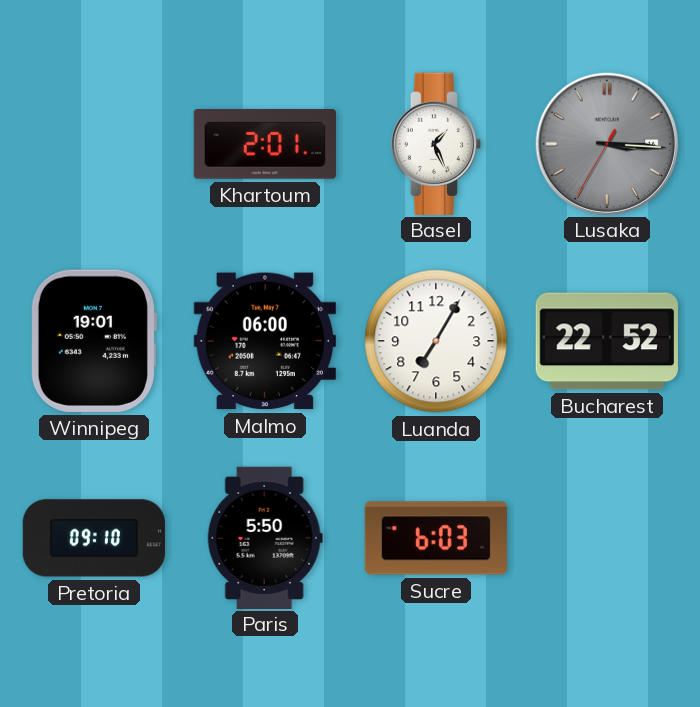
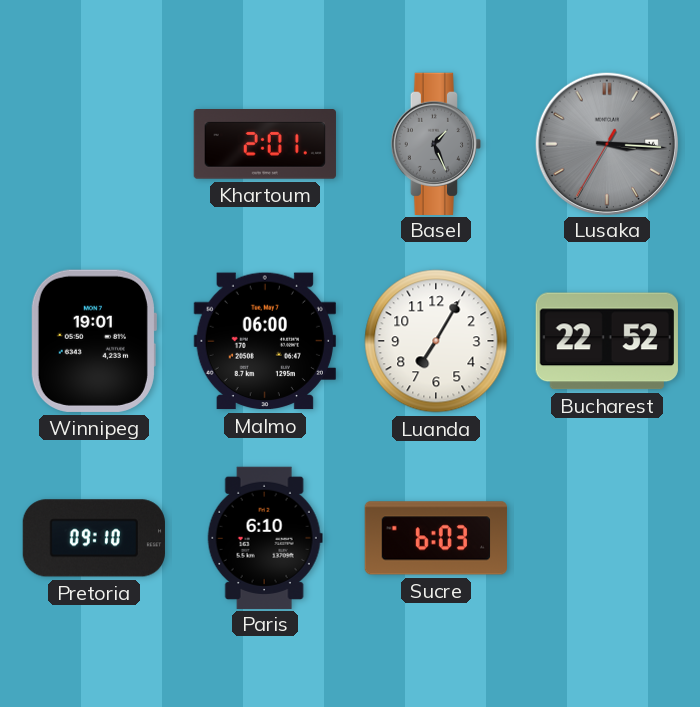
Basel dial: white -> grey (435, 143)
Paris: 5:50 -> 6:10 (265, 537)
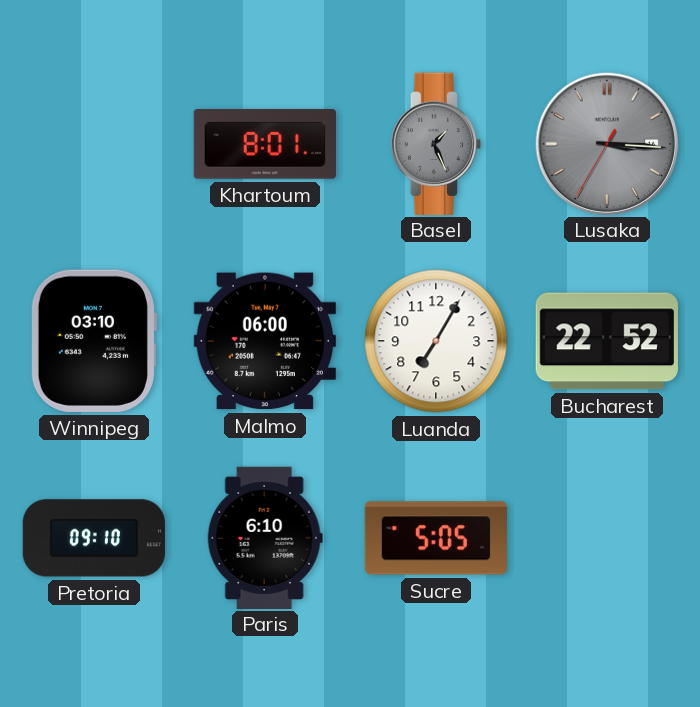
Khartoum: 2:01 -> 8:01 (265, 145)
Winnipeg: 19:01 -> 03:10 (93, 341)
Sucre: 6:03 -> 5:05 (435, 538)
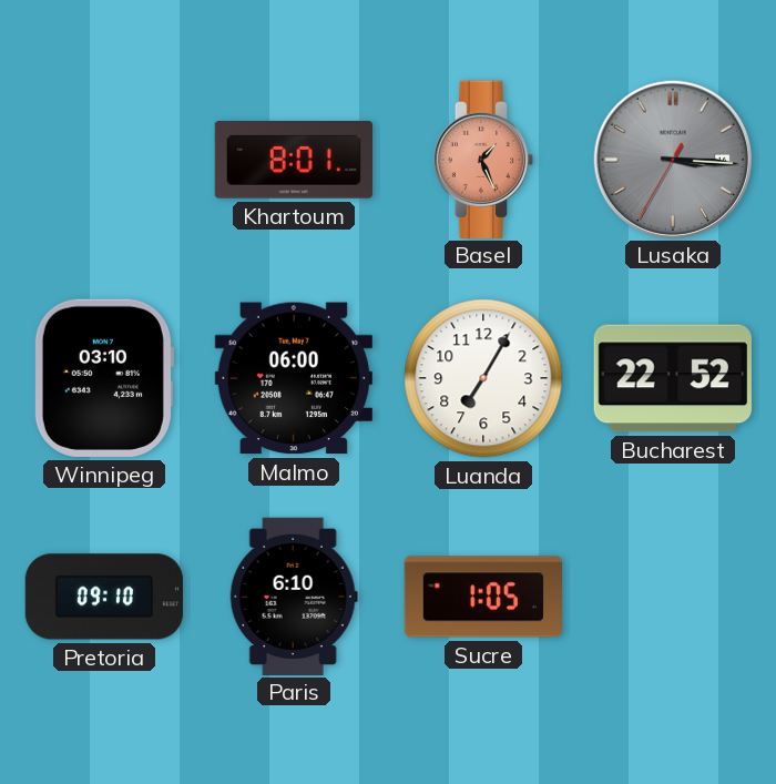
Basel dial: grey -> salmon (482, 159)
Sucre: 5:05 -> 1:05 (482, 597)
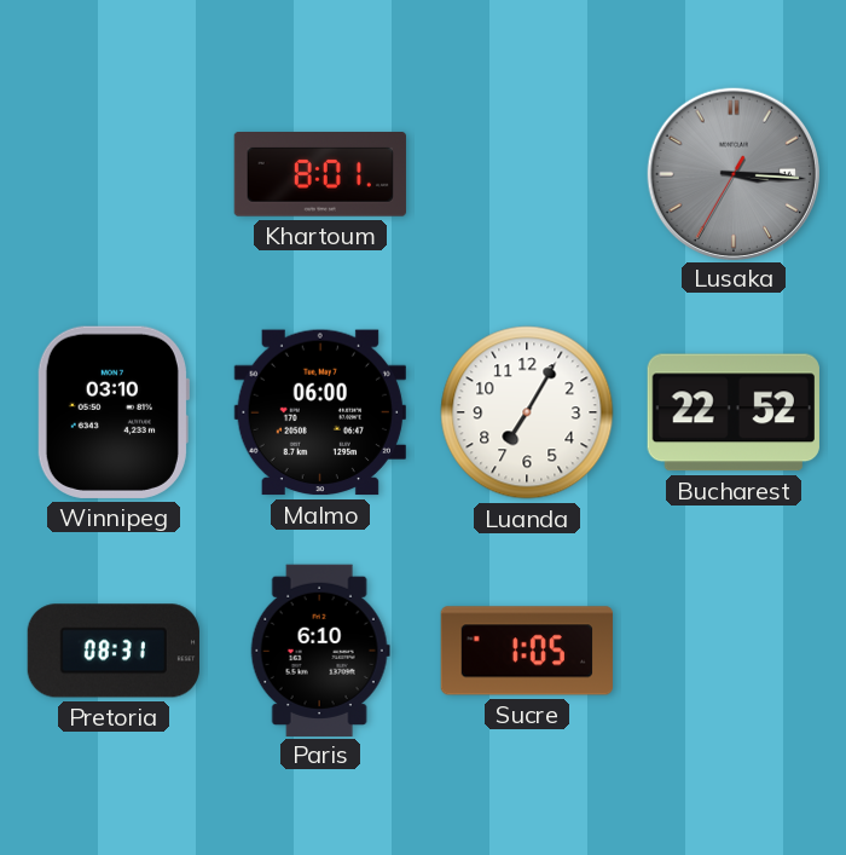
Basel: 1:26 -> none (482, 159)
Pretoria: 09:10 -> 08:31 (114, 651)
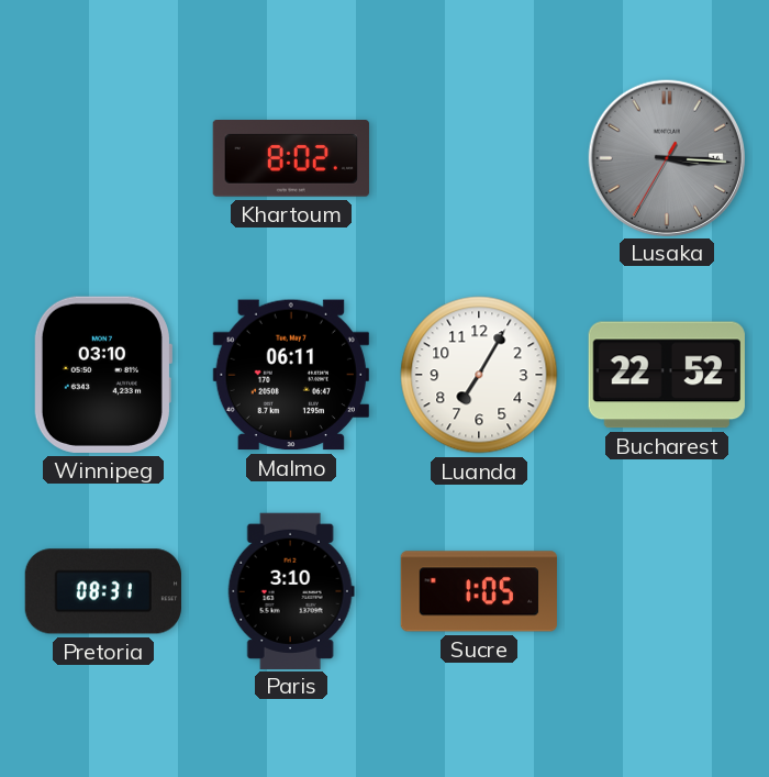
Khartoum: 8:01 -> 8:02 (291, 159)
Malmo: 06:00 -> 06:11 (291, 375)
Paris: 6:10 -> 3:10 (291, 590)
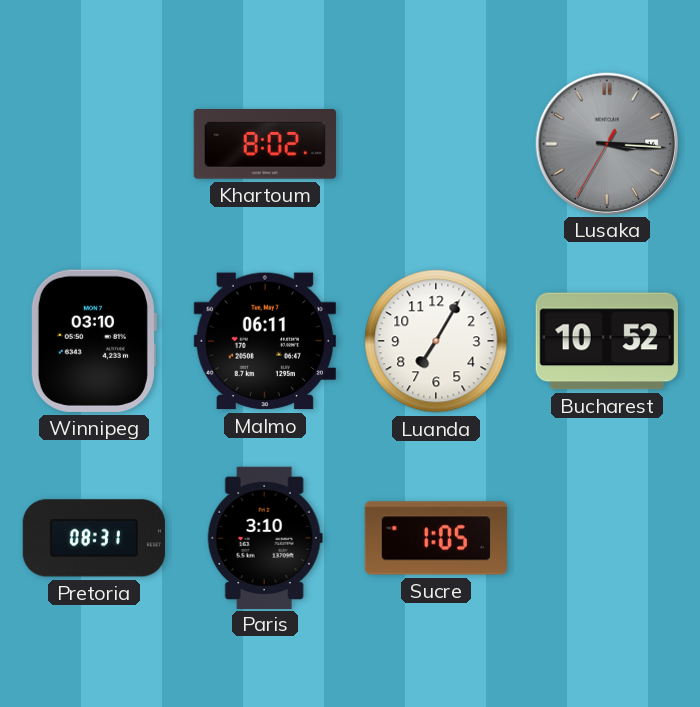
Bucharest: 22:52 -> 10:52 (607, 341)
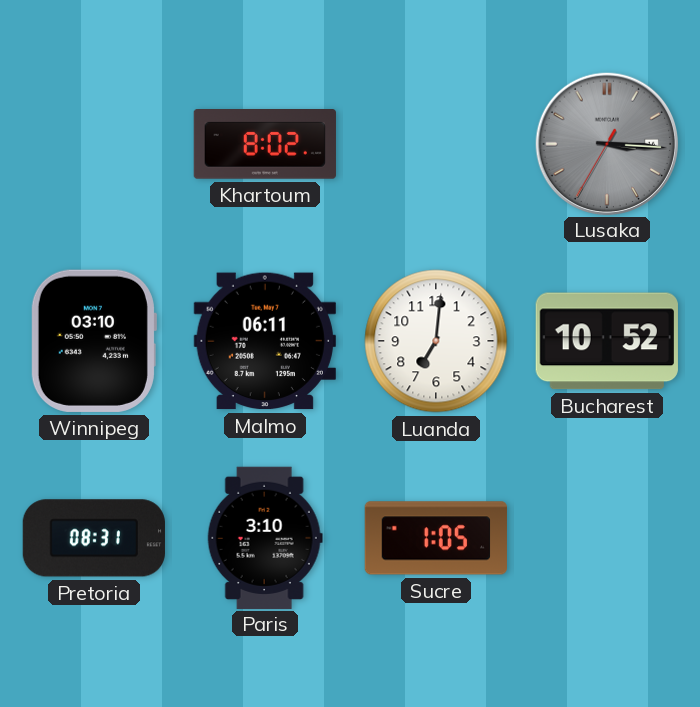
Luanda: 7:05 -> 7:01 (436, 341)
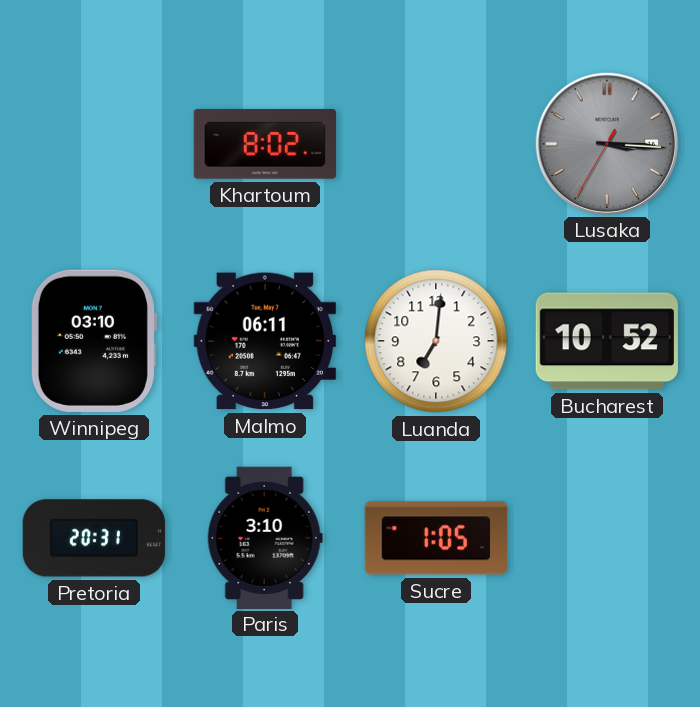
Pretoria: 08:31 -> 20:31 (94, 538)
